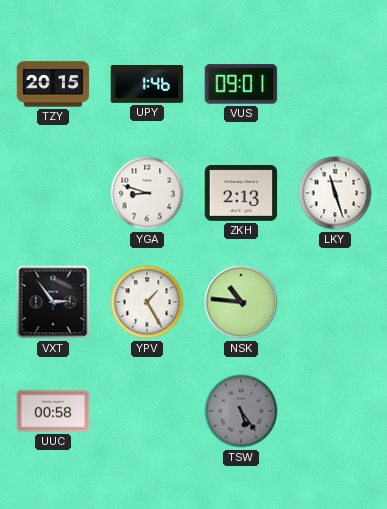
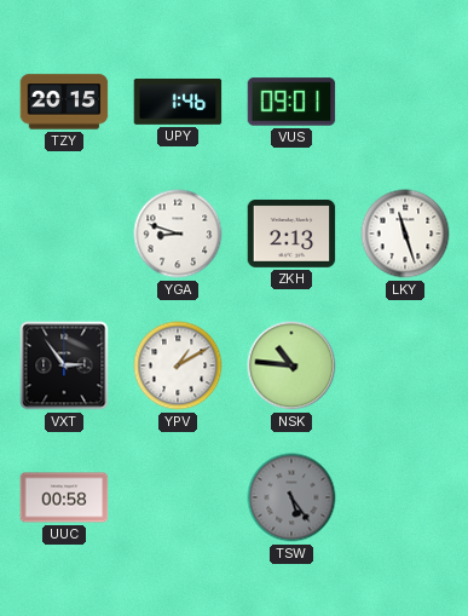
YPV: 1:25 -> 1:10 (178, 365)
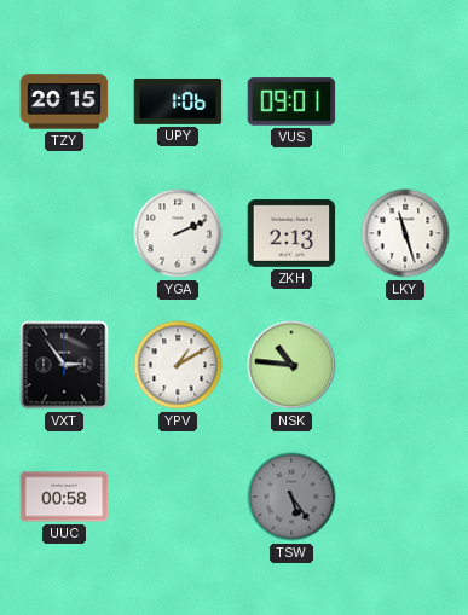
UPY: 1:46 -> 1:06 (178, 101)
YGA: 8:48 -> 2:11 (178, 233)
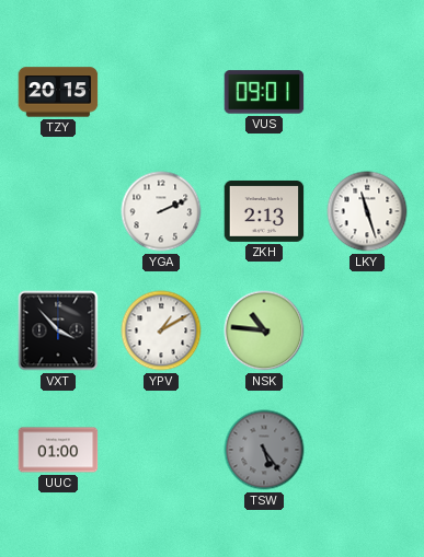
UPY: 1:06 -> none (178, 101)
VXT: 2:54 -> 3:53 (58, 330)
UUC: 00:58 -> 01:00 (58, 450)
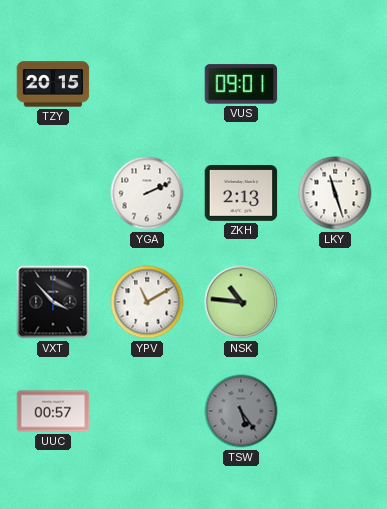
YPV: 1:10 -> 11:10 (147, 302)
UUC: 01:00 -> 00:57 (53, 411)
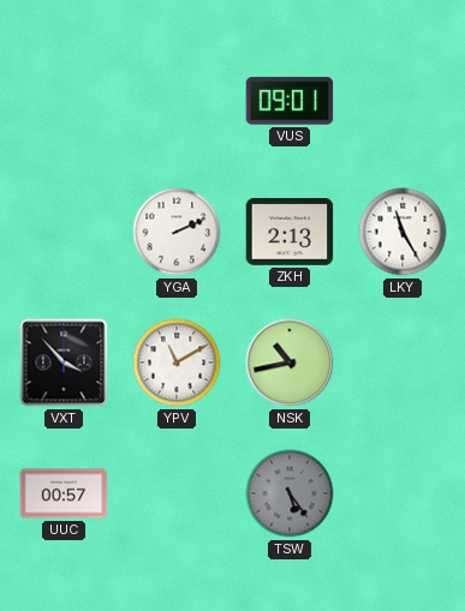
TZY: 20:15 -> none (53, 84)
LKY: 11:27 -> 11:25 (403, 232)
NSK: 10:46 -> 10:43 (290, 363)
